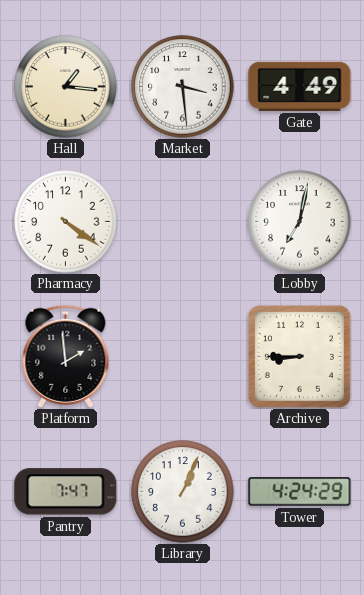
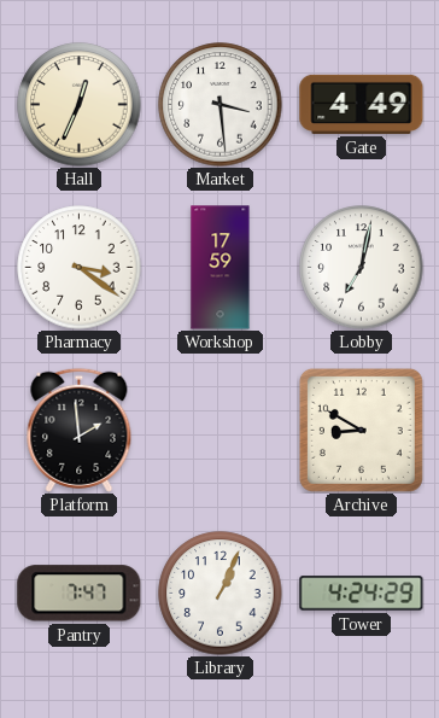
Hall: 1:16 -> 12:34 (80, 105)
Pharmacy: 4:21 -> 3:21 (80, 268)
Workshop: none -> 17:59 (221, 268)
Archive: 8:45 -> 8:50 (361, 430)
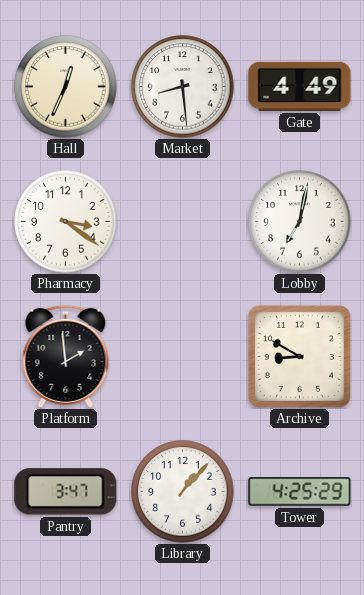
Market: 3:29 -> 8:29 (183, 87)
Workshop: 17:59 -> none (221, 268)
Pantry: 7:47 -> 3:47 (66, 492)
Library: 1:04 -> 1:07 (183, 492)
Tower: 4:24 -> 4:25 (300, 492)
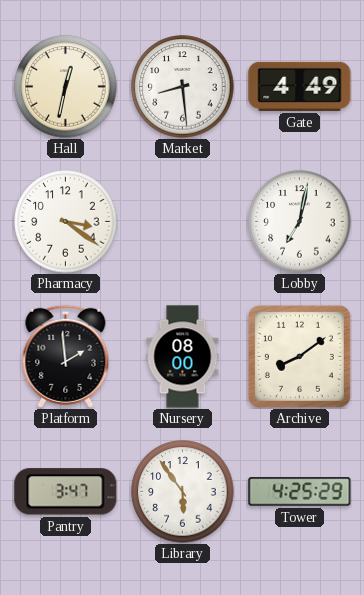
Hall: 12:34 -> 12:32 (66, 87)
Nursery: none -> 08:00 (183, 357)
Archive: 8:50 -> 8:09 (299, 356)
Library: 1:07 -> 5:54 (183, 492)
